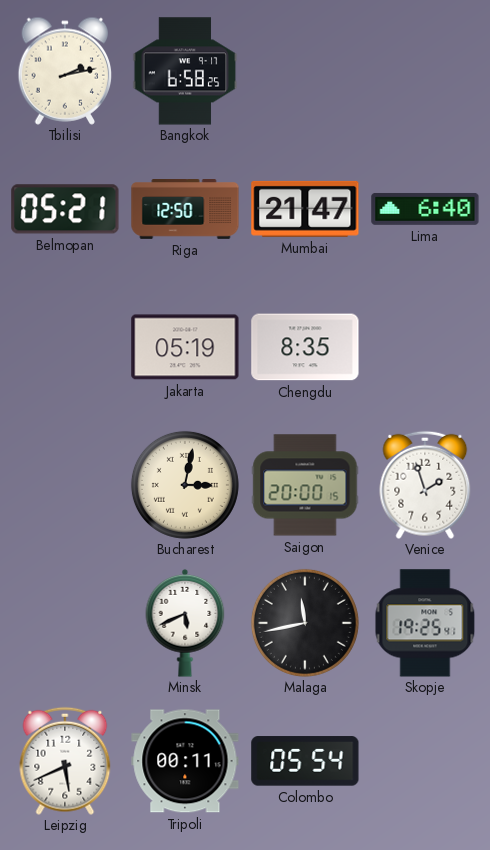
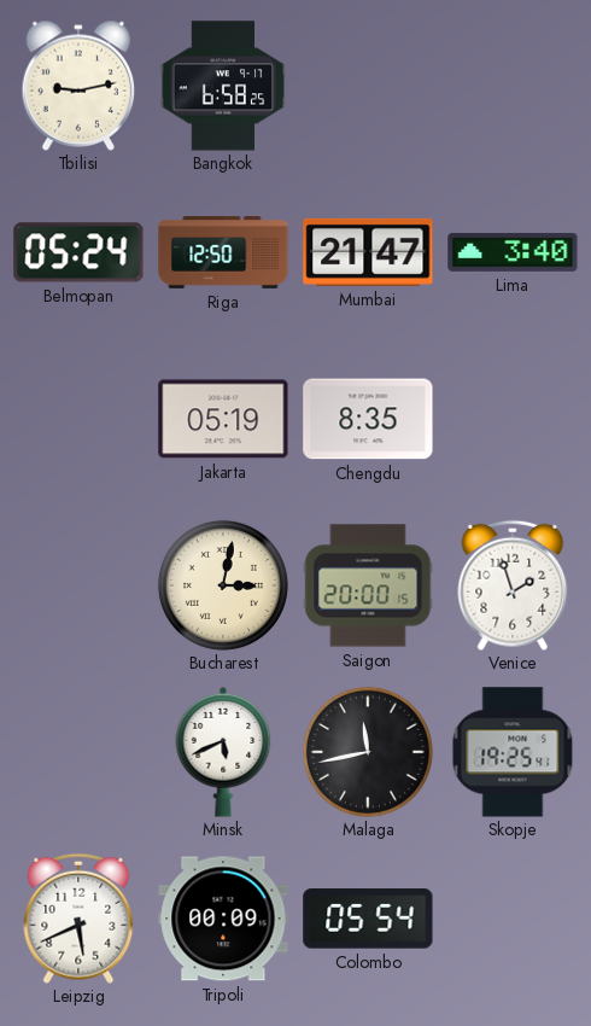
Tbilisi: 2:13 -> 9:13 (78, 86)
Belmopan: 05:21 -> 05:24 (78, 252)
Lima: 6:40 -> 3:40 (513, 252)
Tripoli: 00:11 -> 00:09 (223, 919)
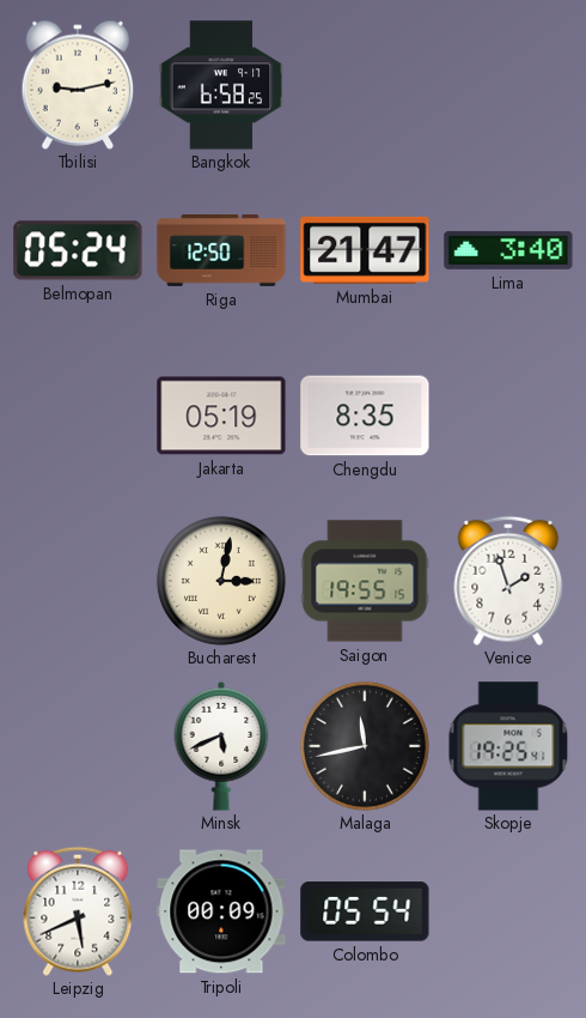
Saigon: 20:00 -> 19:55 (365, 581)
